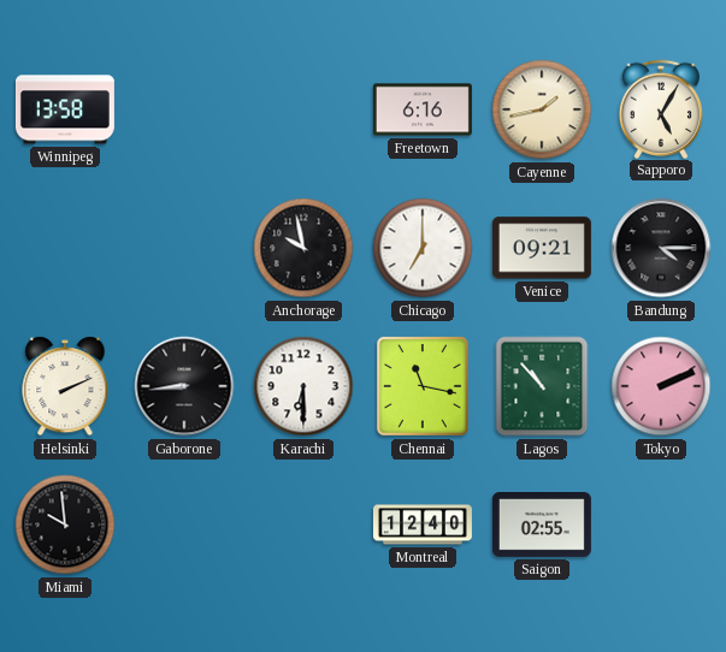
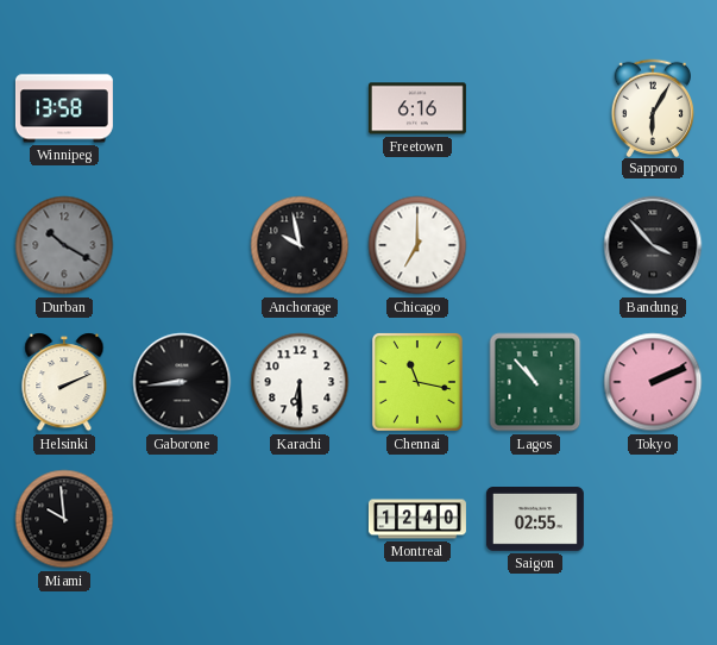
Cayenne: 1:43 -> none (542, 109)
Sapporo: 5:05 -> 6:05 (653, 107)
Durban: none -> 10:20 (64, 245)
Venice: 09:21 -> none (542, 248)
Bandung: 4:15 -> 3:53 (653, 245)
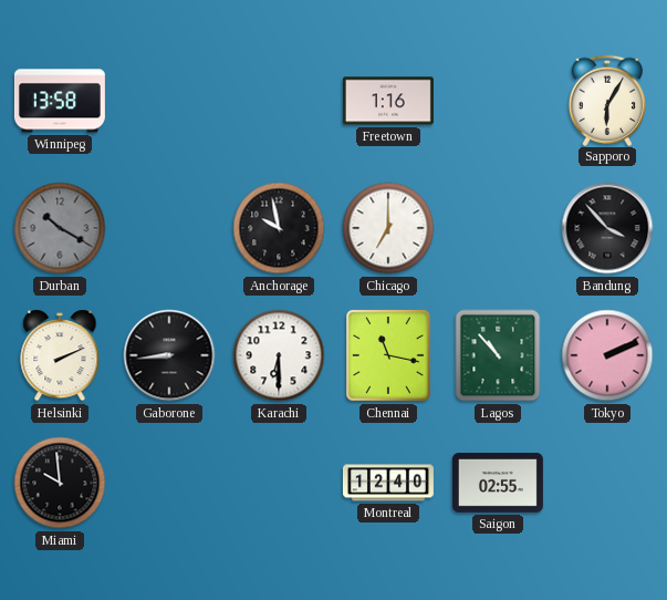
Freetown: 6:16 -> 1:16 (388, 101)
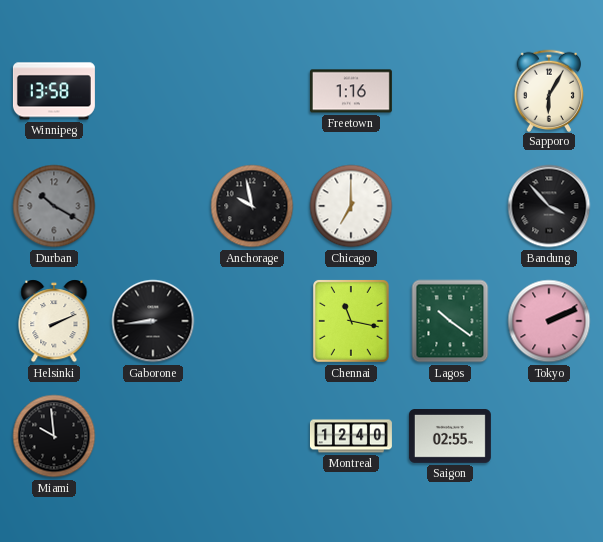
Karachi: 6:30 -> none (279, 355)
Lagos: 10:53 -> 10:21 (450, 321)
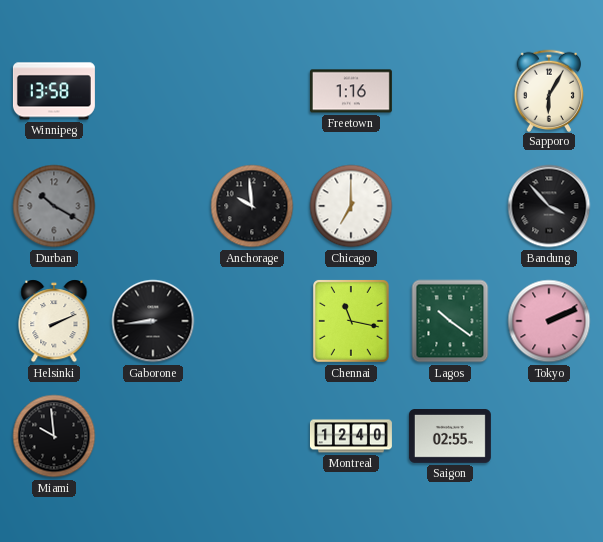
Anchorage: 9:58 -> 9:59 (252, 206)
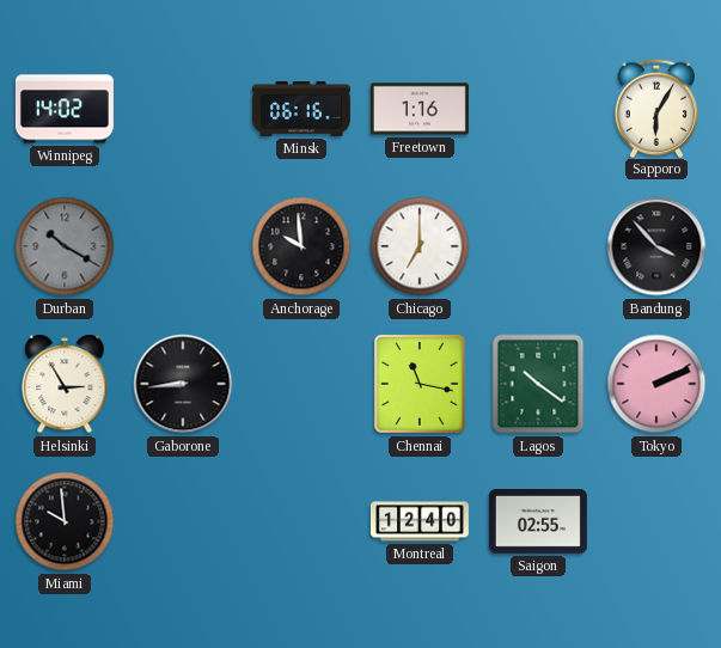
Winnipeg: 13:58 -> 14:02 (65, 109)
Minsk: none -> 06:16 (301, 110)
Helsinki: 2:11 -> 2:55 (65, 384)
